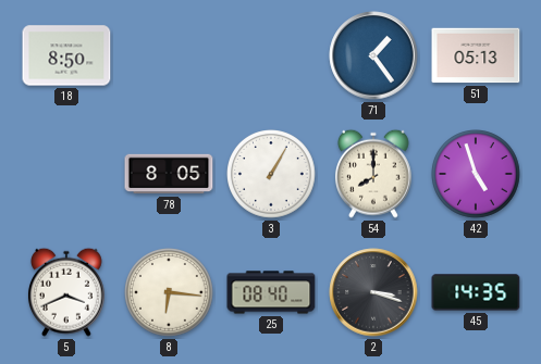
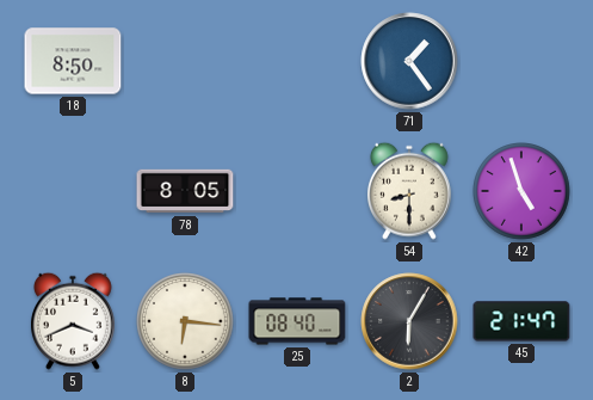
51: 05:13 -> none (476, 55)
3: 1:05 -> none (272, 175)
54: 8:00 -> 8:30 (409, 191)
2: 3:18 -> 6:05 (409, 321)
45: 14:35 -> 21:47 (521, 321)
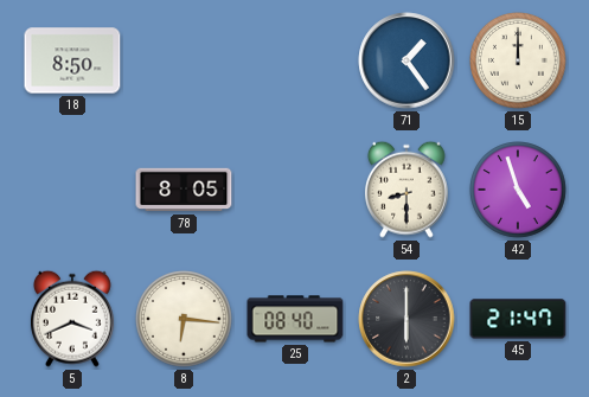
15: none -> 12:00 (519, 62)
2: 6:05 -> 6:00 (406, 319)
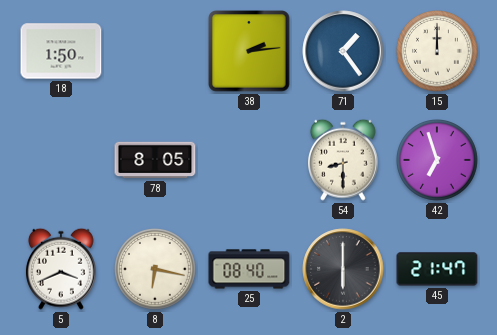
18: 8:50 -> 1:50 (61, 51)
38: none -> 2:14 (250, 52)
42: 4:57 -> 6:57 (438, 161)
8: 6:16 -> 6:17 (156, 270)
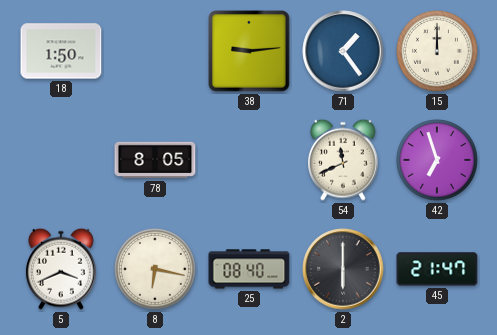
38: 2:14 -> 9:14 (250, 52)
54: 8:30 -> 11:41 (343, 160)
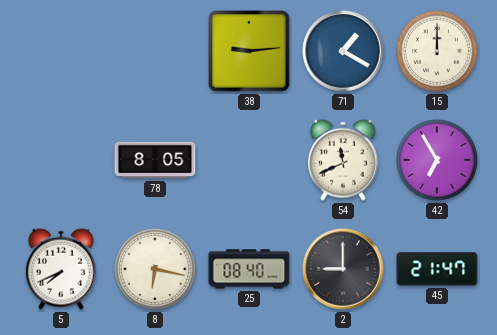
18: 1:50 -> none (61, 51)
71: 1:24 -> 1:20 (343, 51)
42: 6:57 -> 6:55 (438, 161)
5: 3:41 -> 7:41 (61, 269)
2: 6:00 -> 9:00 (343, 269)
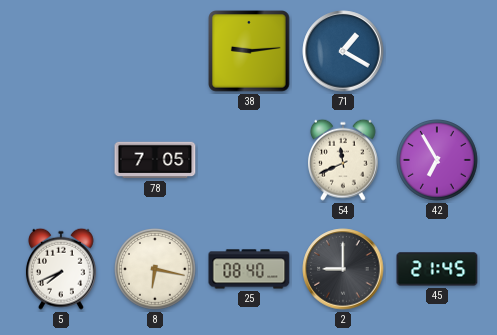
15: 12:00 -> none (438, 52)
78: 8:05 -> 7:05 (155, 160)
45: 21:47 -> 21:45 (437, 269)
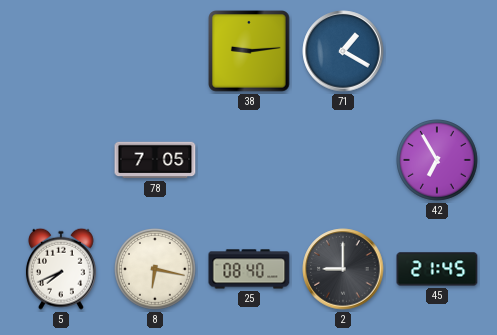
54: 11:41 -> none (343, 160)
